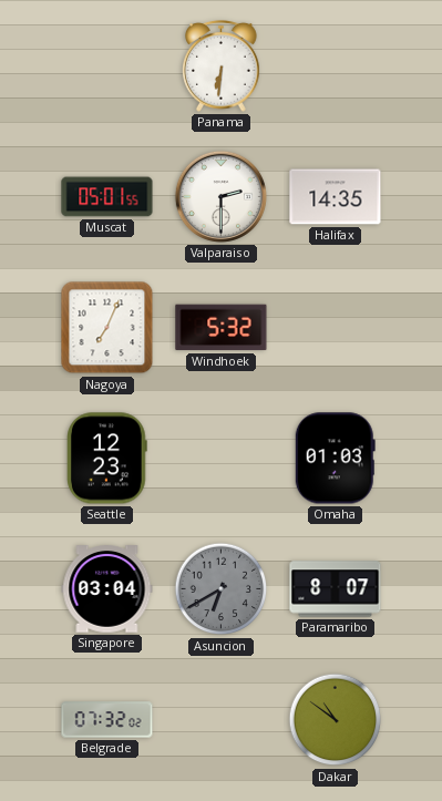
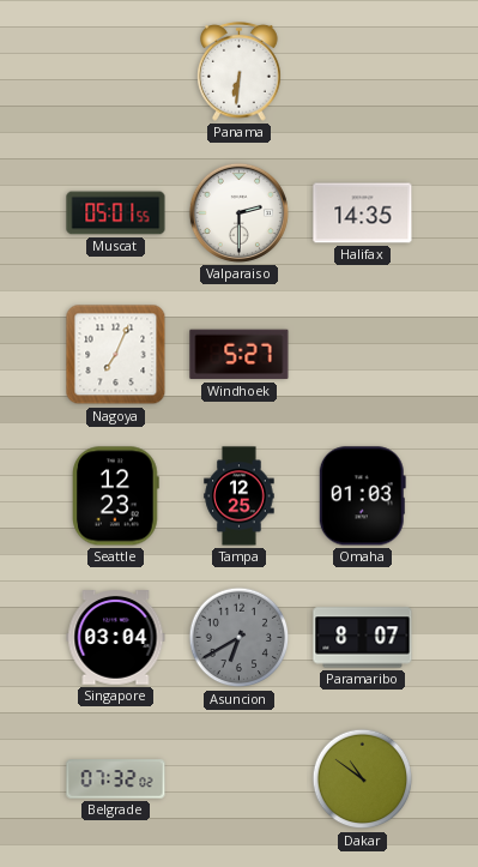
Windhoek: 5:32 -> 5:27 (240, 355)
Tampa: none -> 12:25 (240, 496)
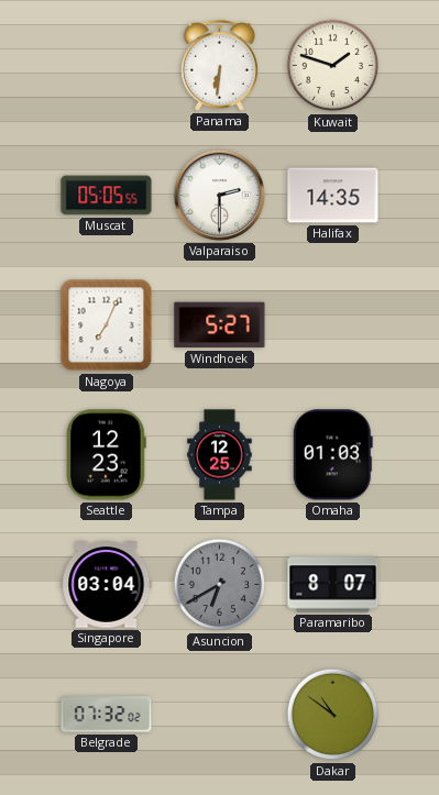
Kuwait: none -> 1:48 (333, 66)
Muscat: 05:01 -> 05:05 (107, 196)
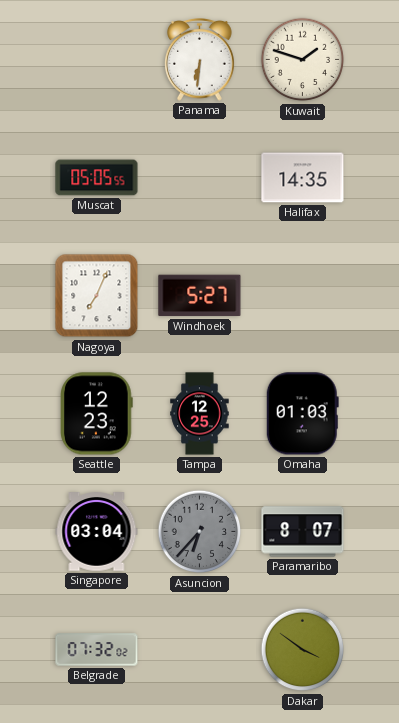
Valparaiso: 2:30 -> none (219, 195)
Asuncion: 6:40 -> 6:37 (200, 532)
Dakar: 10:51 -> 3:51 (303, 650)
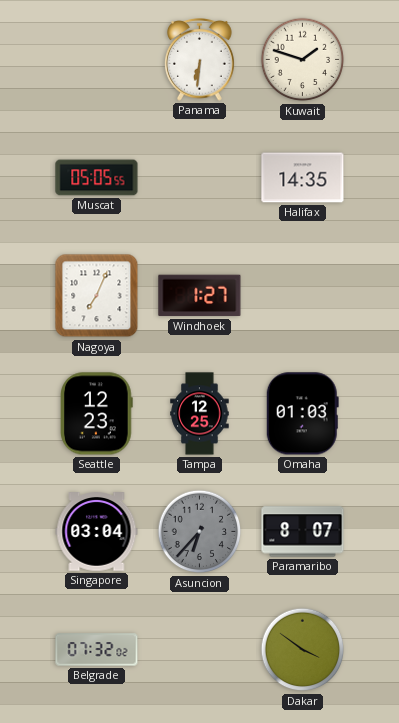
Windhoek: 5:27 -> 1:27 (200, 296)
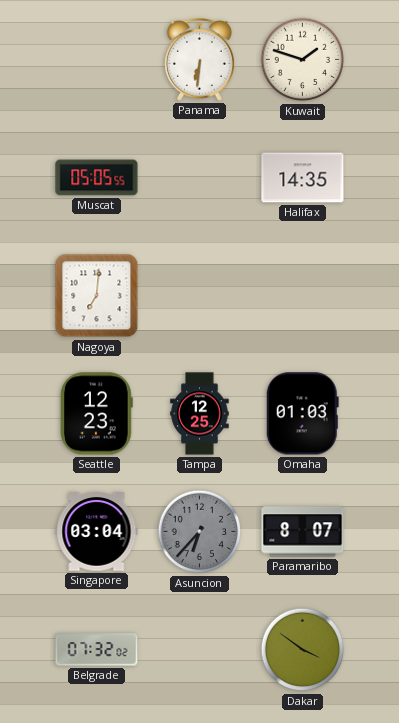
Nagoya: 7:04 -> 7:01 (97, 296)
Windhoek: 1:27 -> none (200, 296)
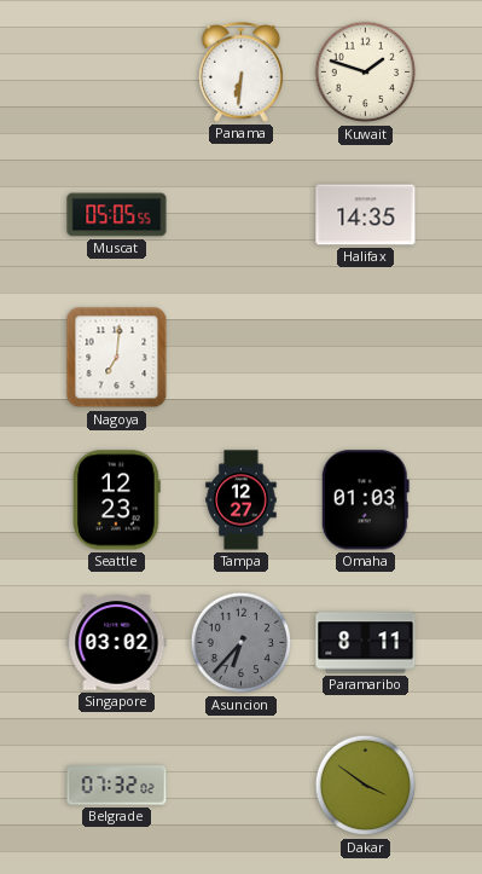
Tampa: 12:25 -> 12:27 (242, 500)
Singapore: 03:04 -> 03:02 (117, 643)
Paramaribo: 8:07 -> 8:11 (366, 643)
